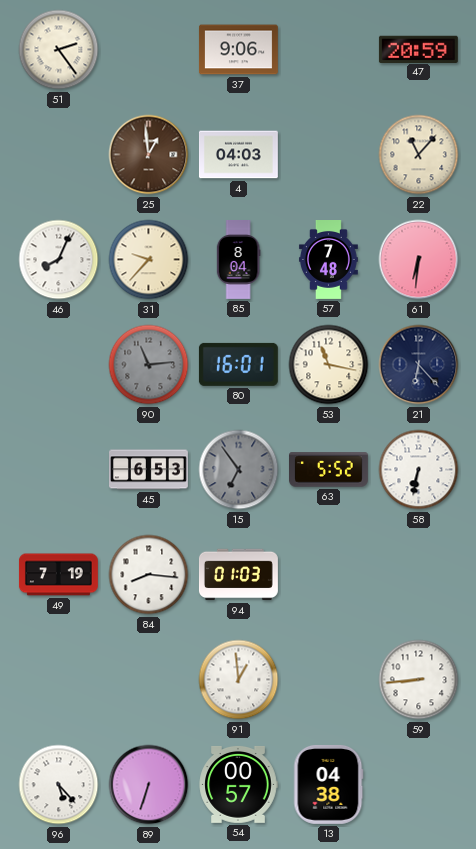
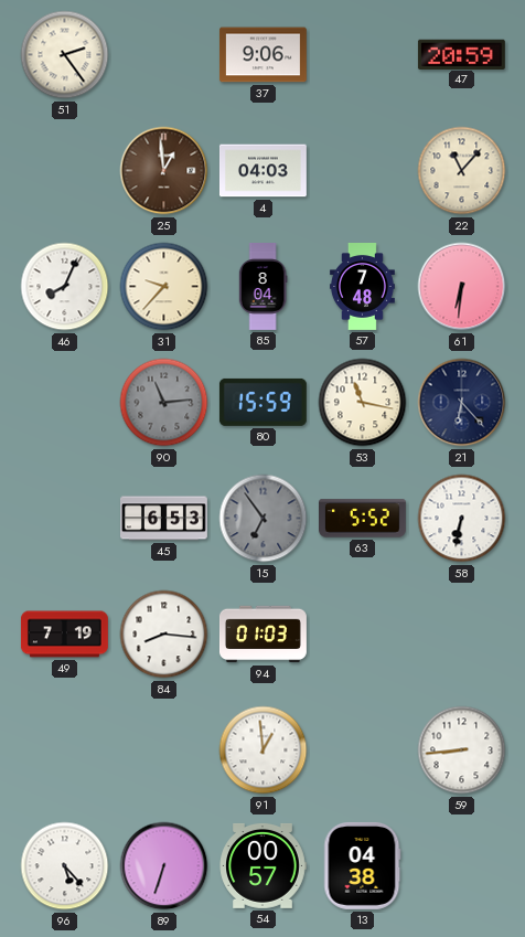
80: 16:01 -> 15:59 (262, 402)
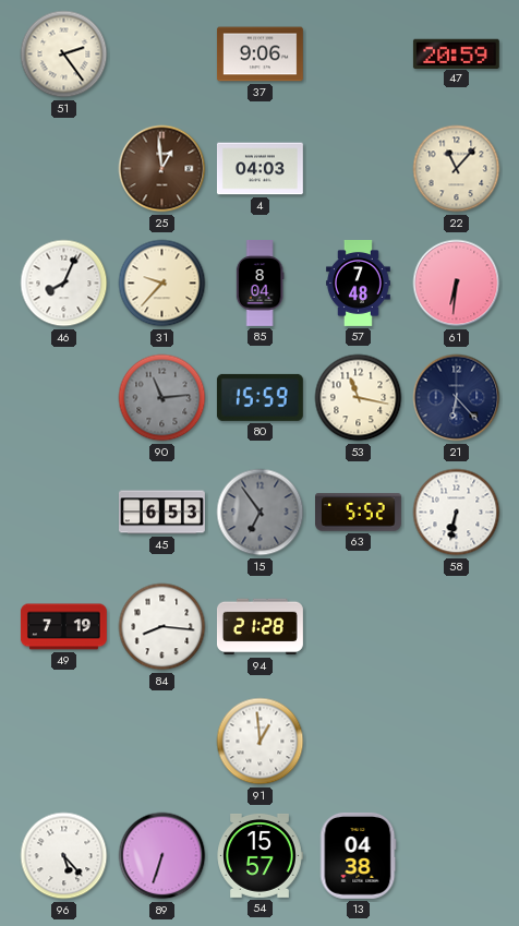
94: 01:03 -> 21:28 (261, 627)
59: 8:44 -> none (462, 750)
54: 00:57 -> 15:57 (259, 855)
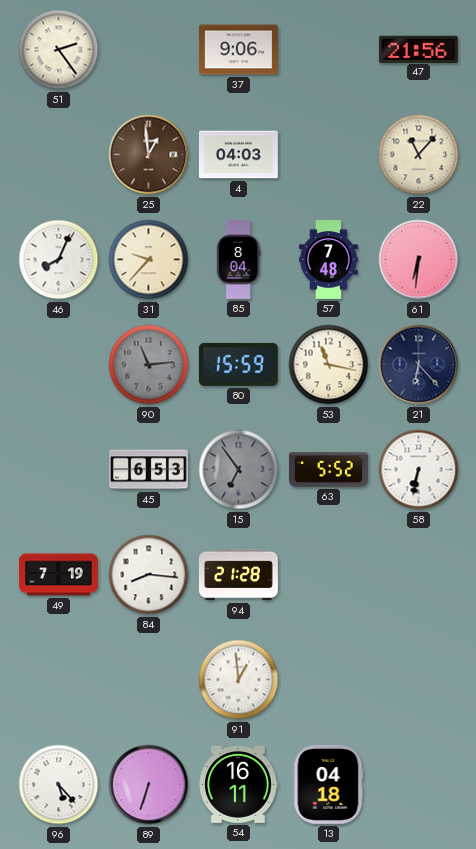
47: 20:59 -> 21:56 (418, 49)
54: 15:57 -> 16:11 (238, 784)
13: 04:38 -> 04:18 (329, 784)
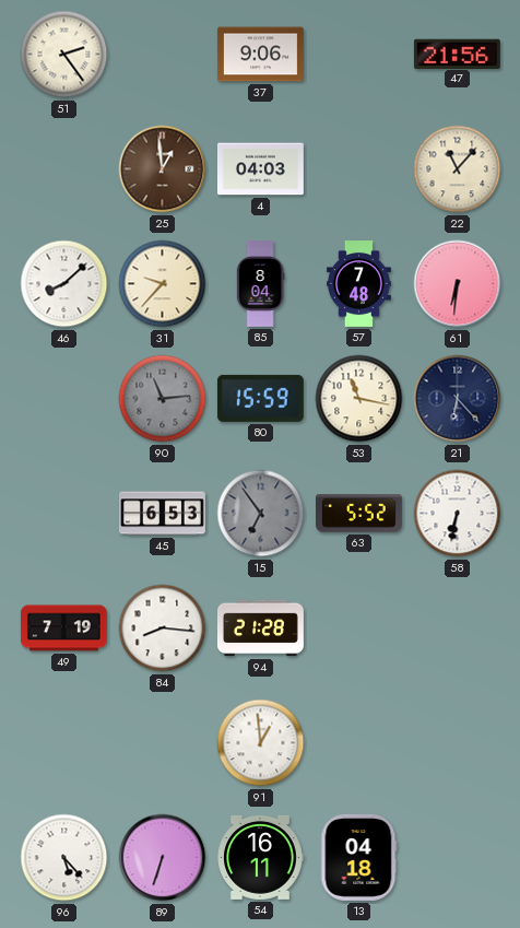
46: 8:04 -> 8:08 (64, 284)
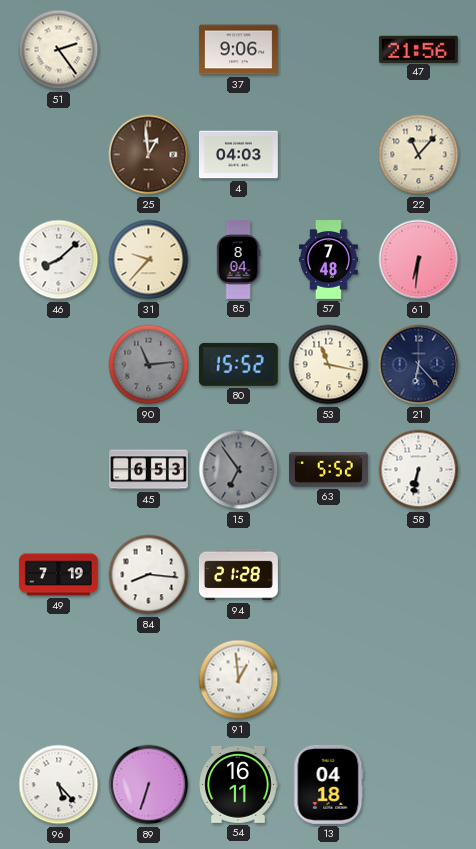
80: 15:59 -> 15:52 (238, 364)
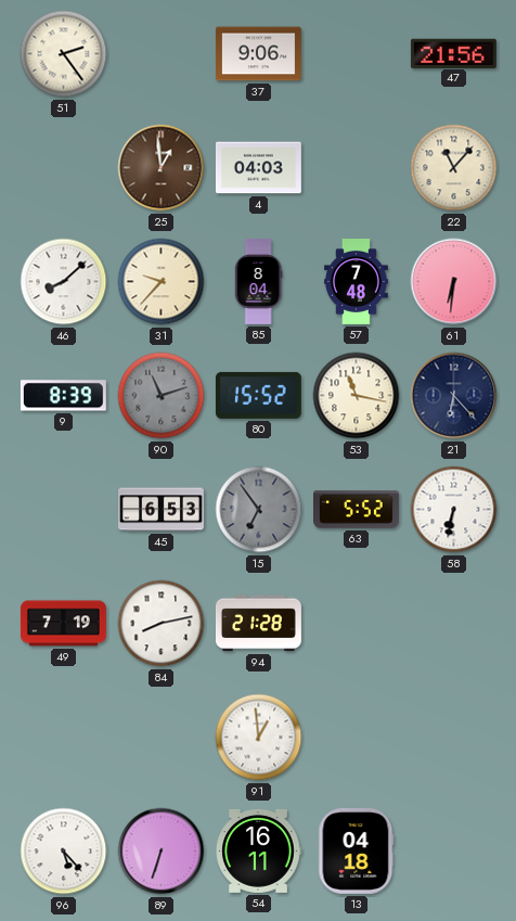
9: none -> 8:39 (63, 396)
90: 11:14 -> 11:12 (162, 396)
84: 8:16 -> 8:13 (162, 624)
